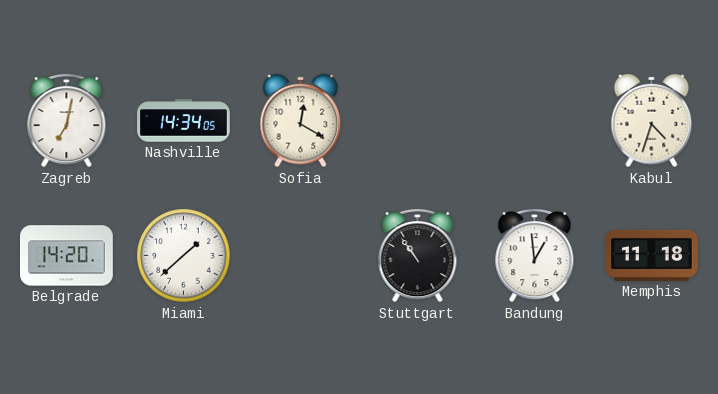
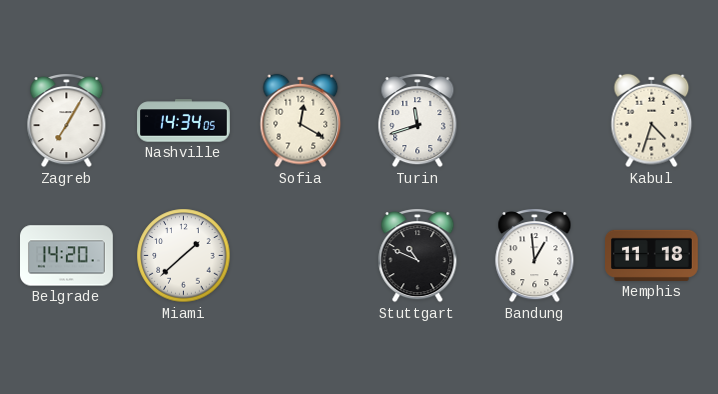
Zagreb: 7:02 -> 7:05 (67, 121)
Turin: none -> 11:42 (418, 121)
Stuttgart: 10:54 -> 10:49 (418, 256)
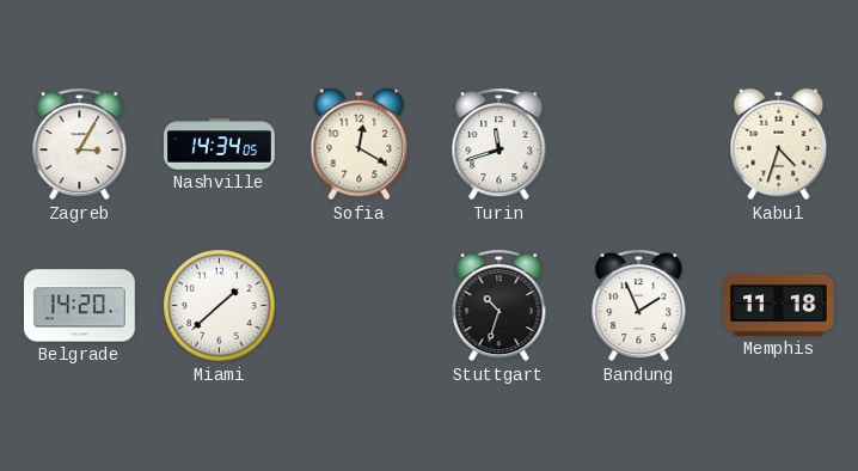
Zagreb: 7:05 -> 3:05 (80, 145)
Stuttgart: 10:49 -> 10:33 (500, 306)
Bandung: 12:59 -> 1:56 (639, 306)
